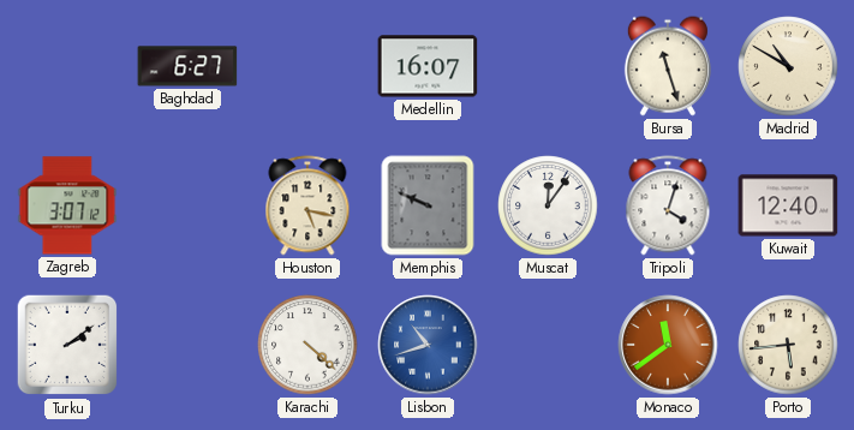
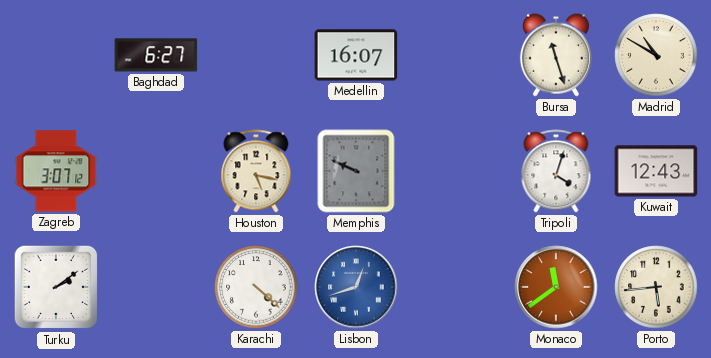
Muscat: 12:06 -> none (548, 205)
Kuwait: 12:40 -> 12:43 (656, 171)
Lisbon: 10:42 -> 12:42 (356, 287)
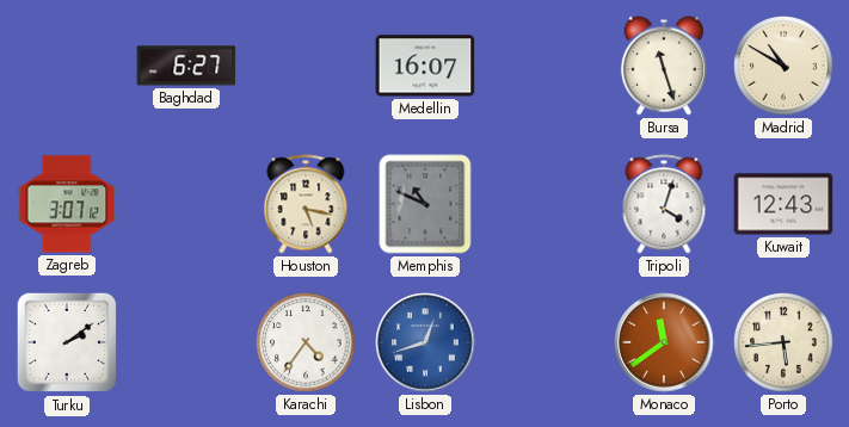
Memphis: 9:49 -> 10:49 (425, 204)
Karachi: 4:22 -> 4:36 (306, 342)
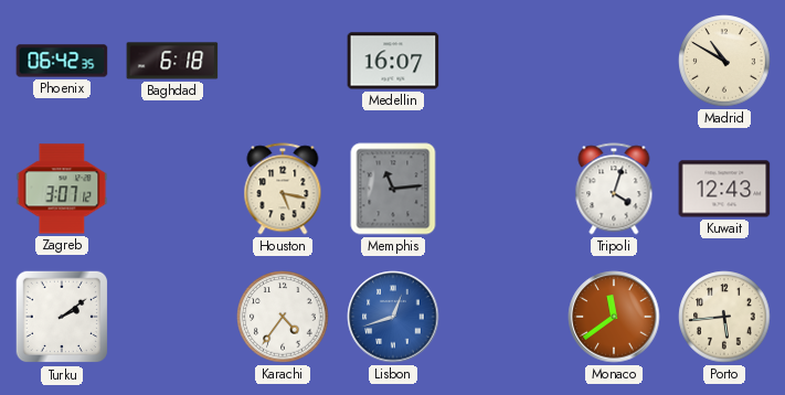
Phoenix: none -> 06:42 (62, 61)
Baghdad: 6:27 -> 6:18 (172, 61)
Bursa: 11:27 -> none (664, 66)
Memphis: 10:49 -> 11:14 (393, 189)
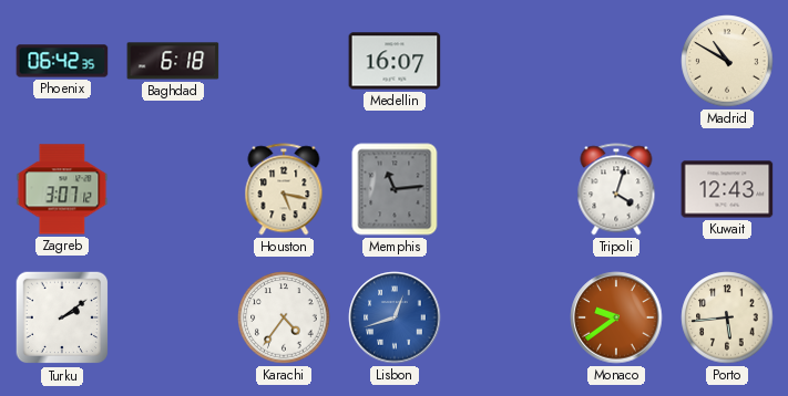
Monaco: 11:39 -> 9:39 (616, 317)
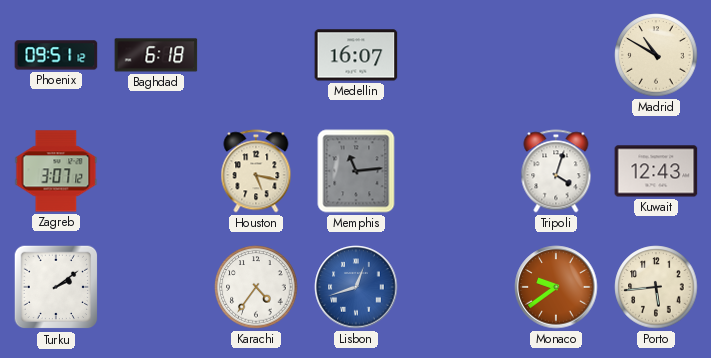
Phoenix: 06:42 -> 09:51 (56, 55)
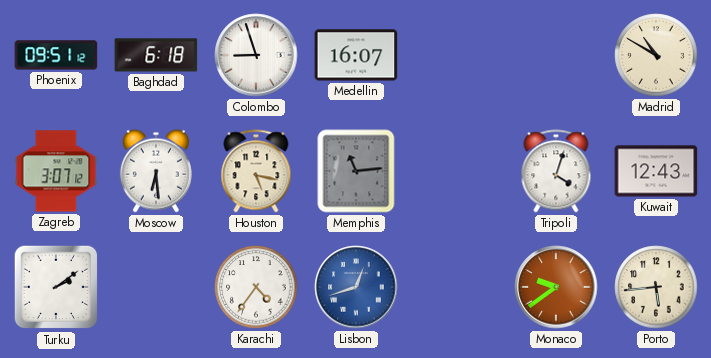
Colombo: none -> 8:57 (256, 55)
Moscow: none -> 6:29 (156, 171)
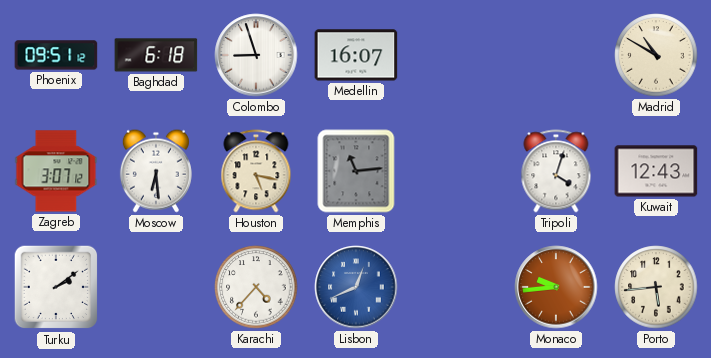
Karachi: 4:36 -> 4:37 (256, 287)
Lisbon: 12:42 -> 12:41 (356, 287)
Monaco: 9:39 -> 9:44 (556, 287)
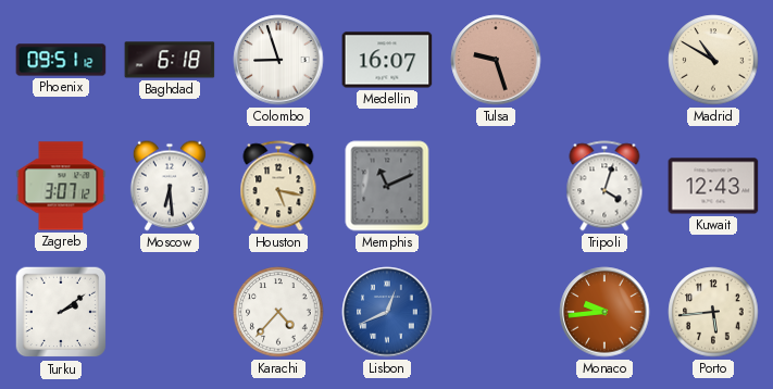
Tulsa: none -> 9:27 (496, 60)
Memphis: 11:14 -> 11:11 (387, 186)
